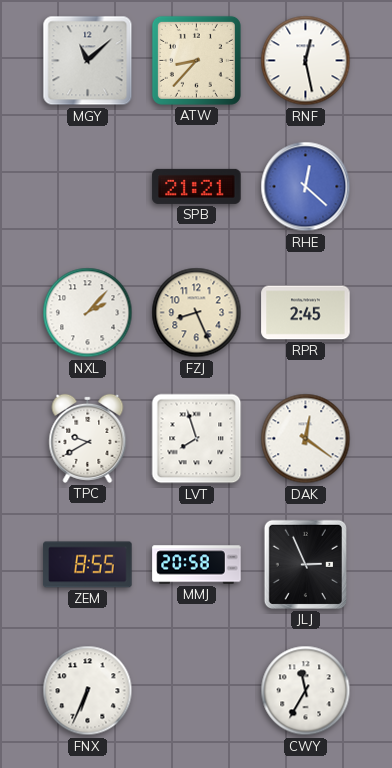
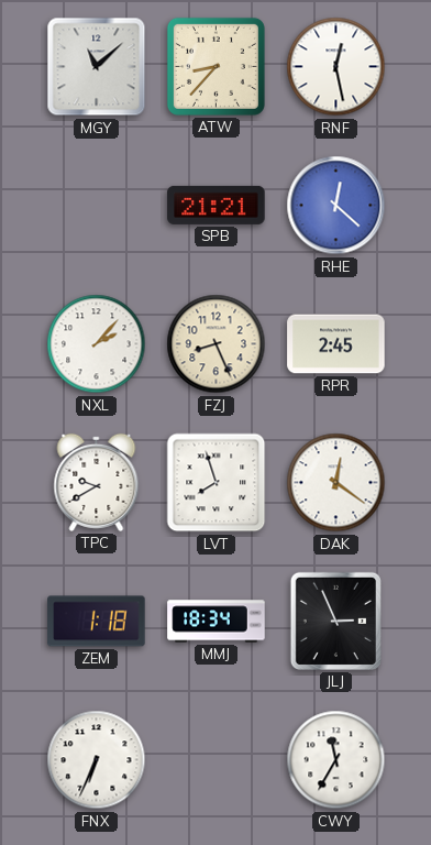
ZEM: 8:55 -> 1:18 (97, 622)
MMJ: 20:58 -> 18:34 (217, 622)
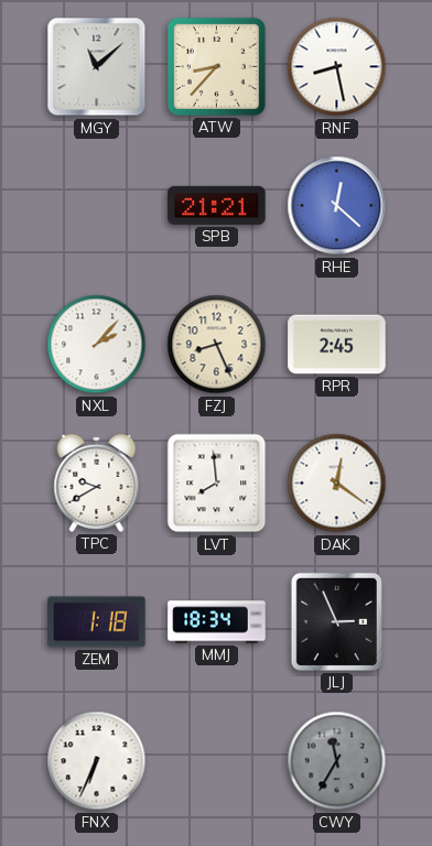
RNF: 12:28 -> 8:28 (337, 67)
LVT: 7:57 -> 7:59 (217, 484)
CWY dial: white -> grey (337, 761)
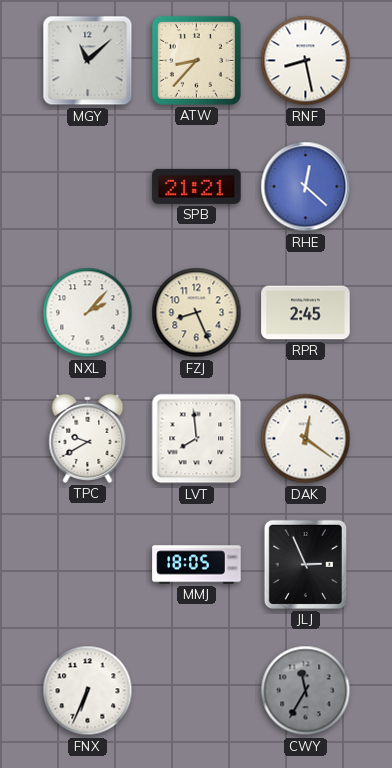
ZEM: 1:18 -> none (97, 622)
MMJ: 18:34 -> 18:05 (197, 565)
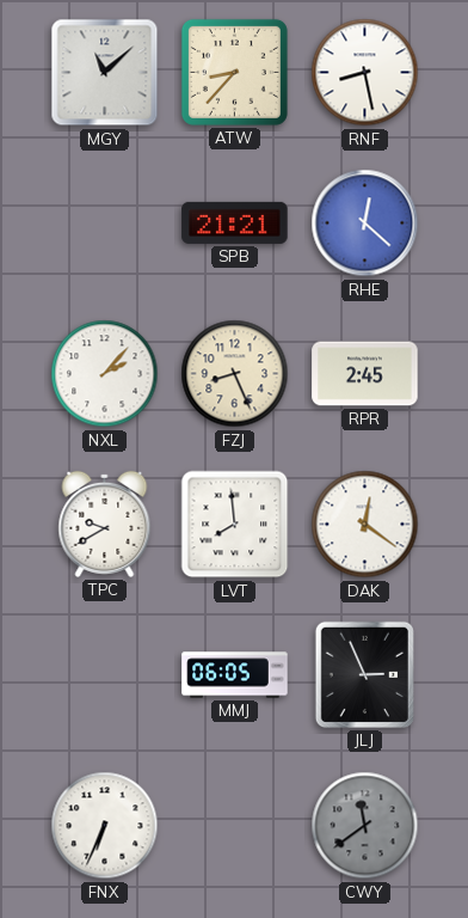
MMJ: 18:05 -> 06:05 (235, 675)
CWY: 11:35 -> 11:39 (365, 826)
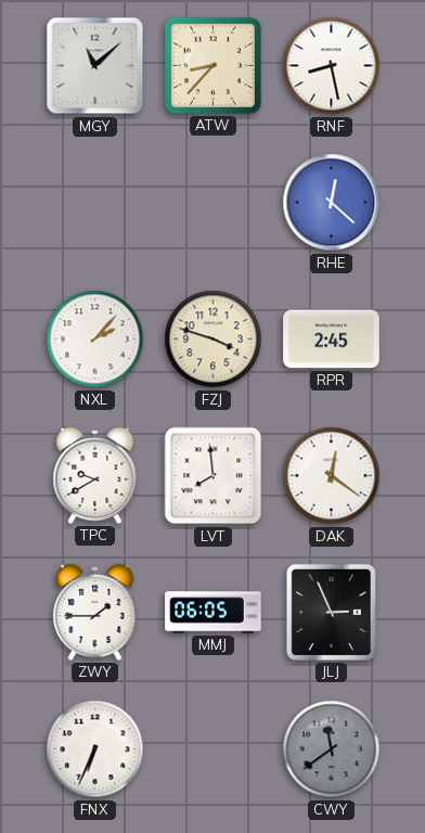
SPB: 21:21 -> none (235, 222)
FZJ: 8:26 -> 3:48 (214, 339)
ZWY: none -> 1:45 (95, 612)
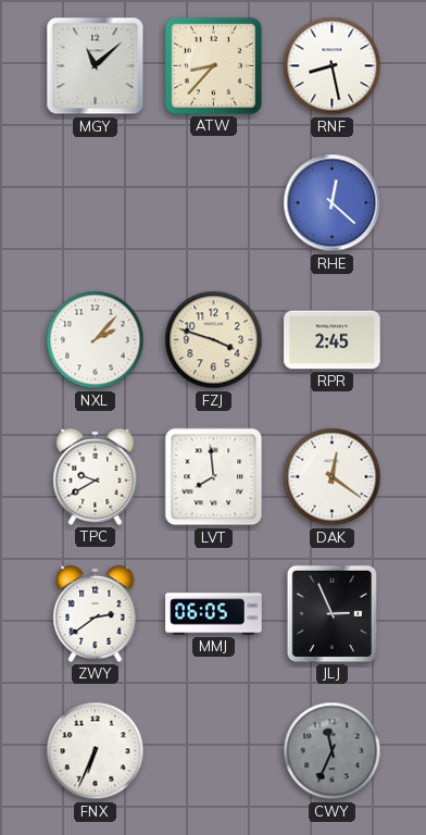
ZWY: 1:45 -> 2:39 (96, 613)
CWY: 11:39 -> 11:34 (333, 751)
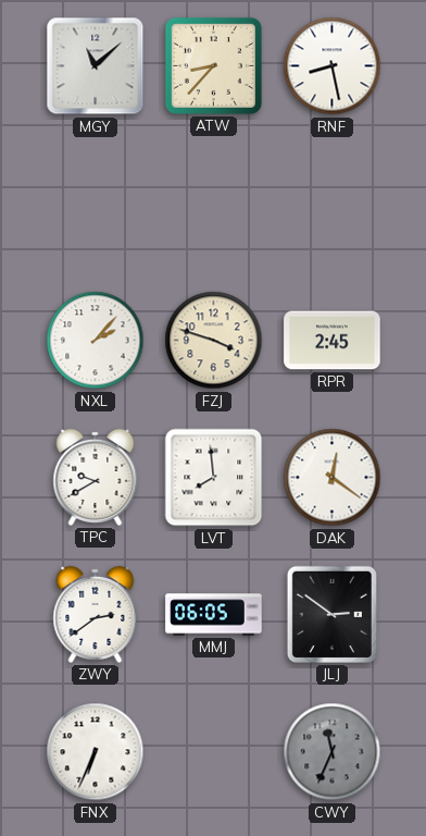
RHE: 12:22 -> none (333, 203)
JLJ: 2:56 -> 2:51 (331, 614)
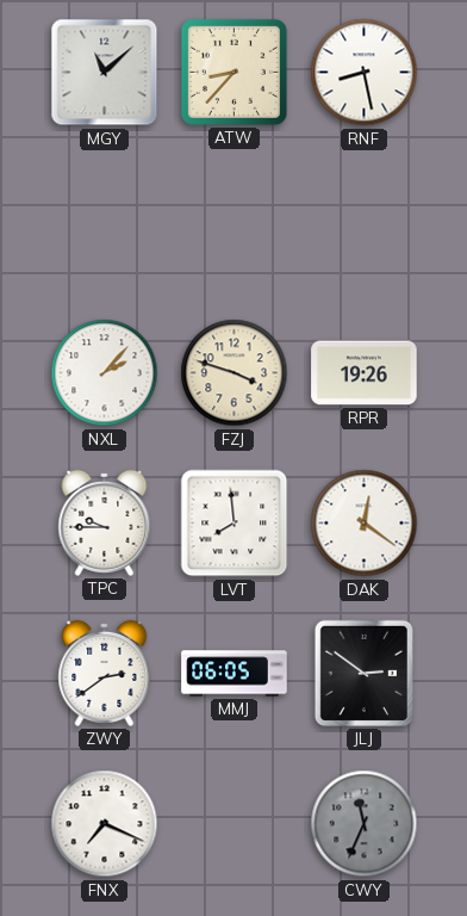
RPR: 2:45 -> 19:26 (365, 373)
TPC: 9:40 -> 9:45 (105, 522)
FNX: 6:34 -> 7:19 (105, 824)
